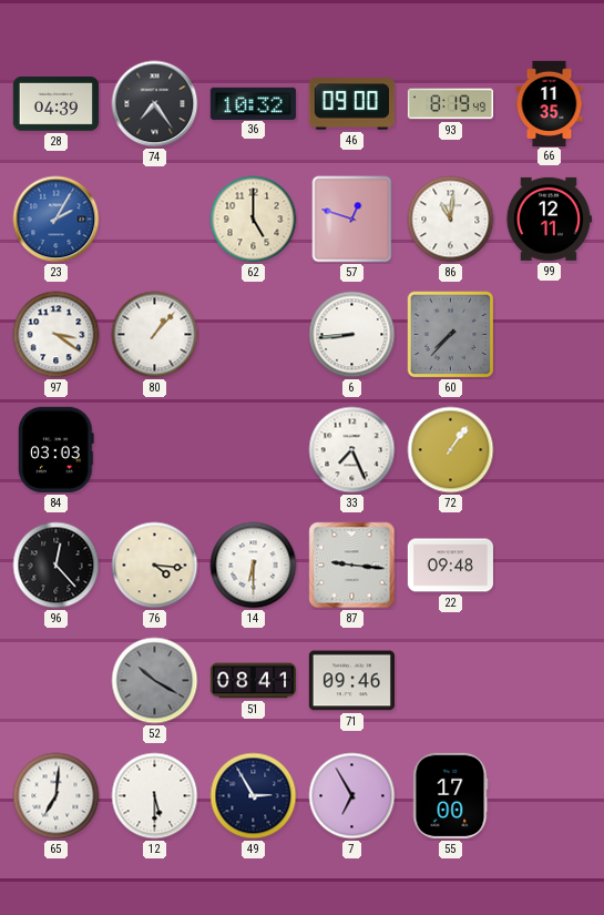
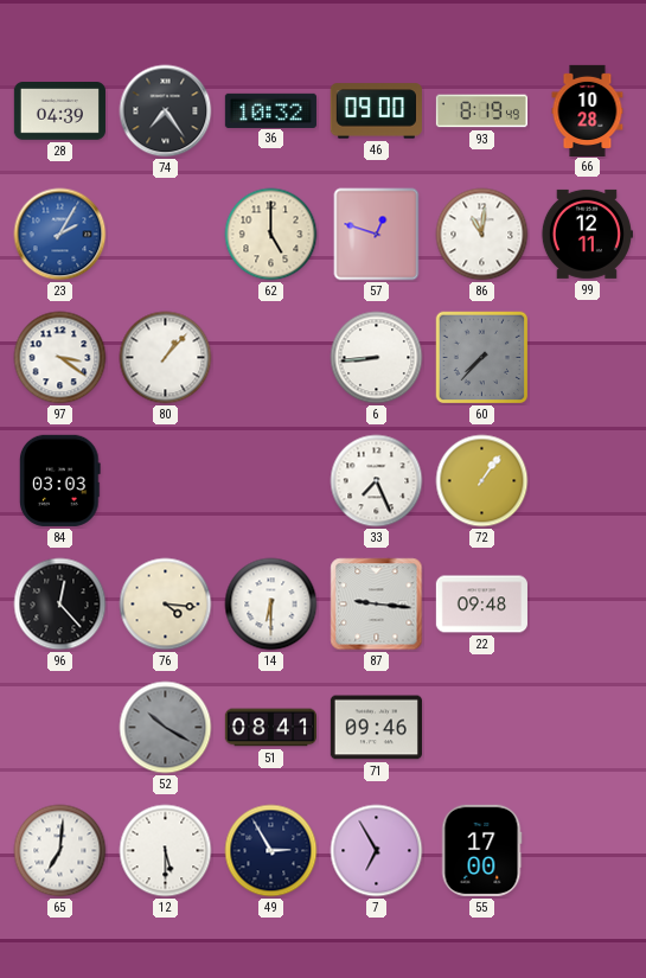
66: 11:35 -> 10:28 (588, 110)
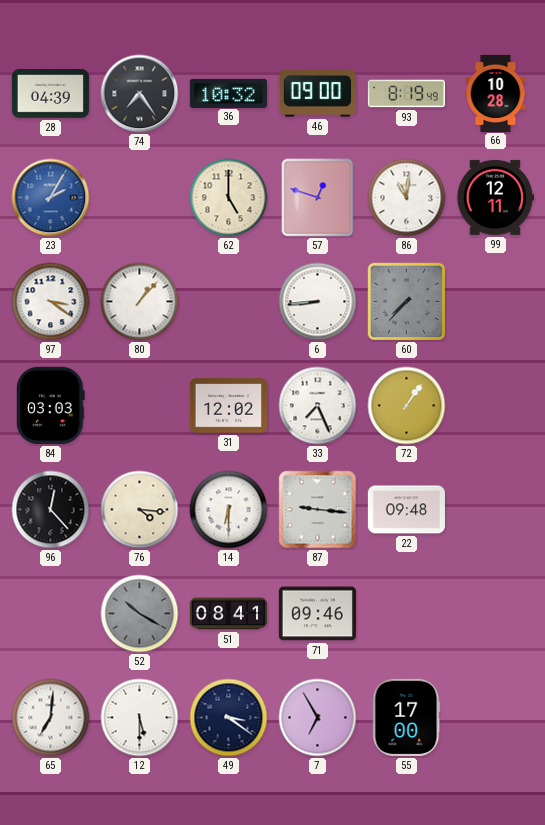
31: none -> 12:02 (228, 406)
49: 2:55 -> 3:21 (229, 718)
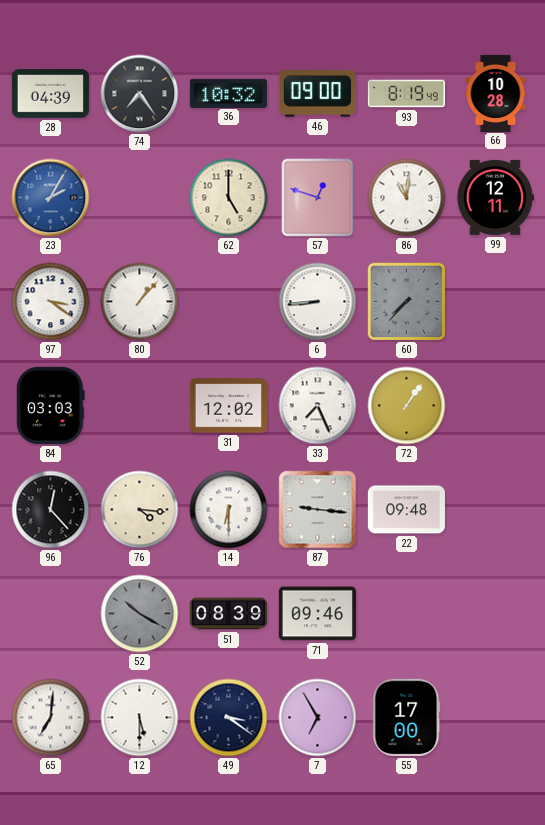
51: 08:41 -> 08:39 (228, 614)
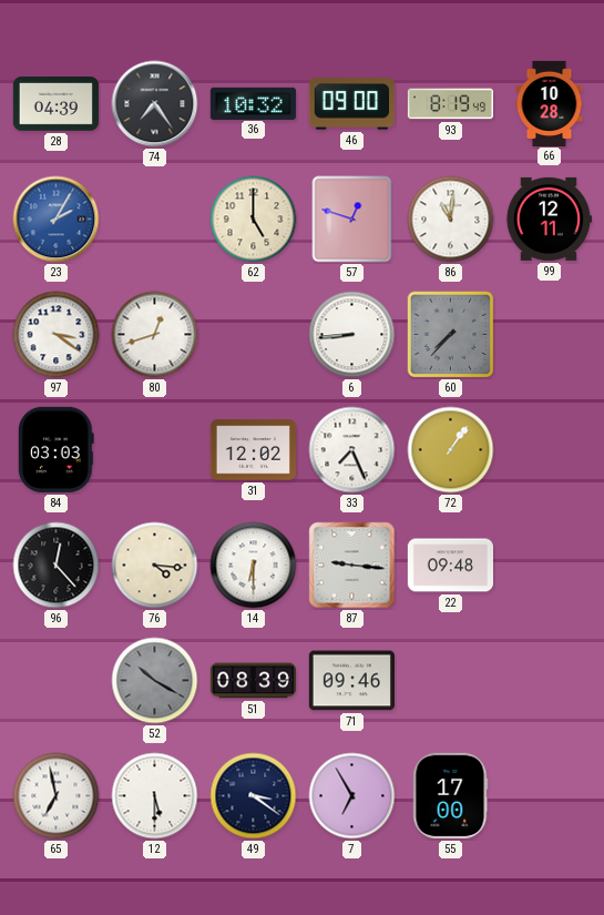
80: 1:07 -> 12:42 (155, 335)
65: 7:01 -> 6:58 (57, 796)
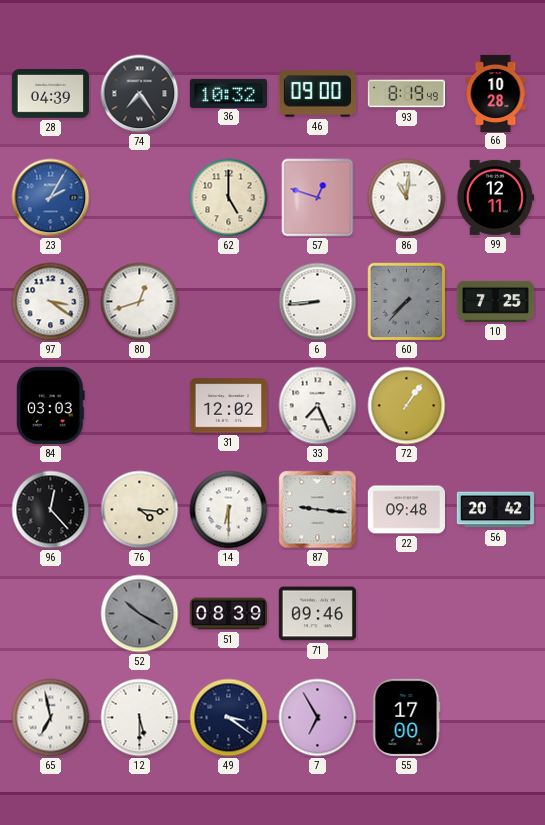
10: none -> 7:25 (495, 301)
56: none -> 20:42 (495, 510)
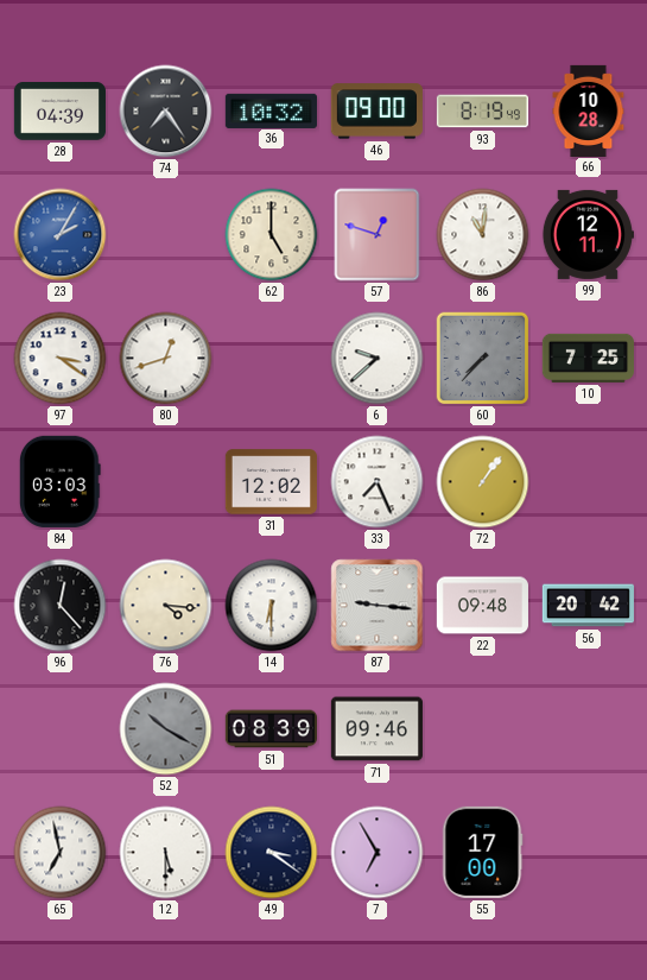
6: 8:44 -> 9:38 (378, 359)
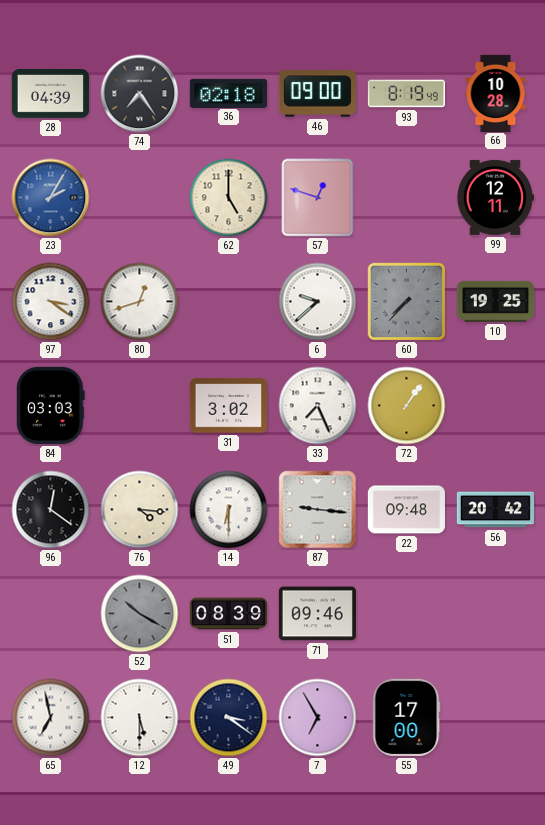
36: 10:32 -> 02:18 (228, 93)
86: 11:01 -> none (483, 235)
10: 7:25 -> 19:25 (495, 301)
31: 12:02 -> 3:02 (228, 406)
96: 12:23 -> 12:21 (51, 510)
